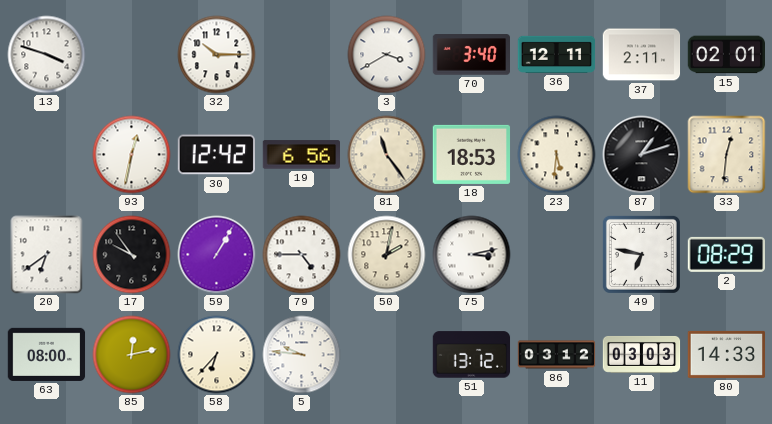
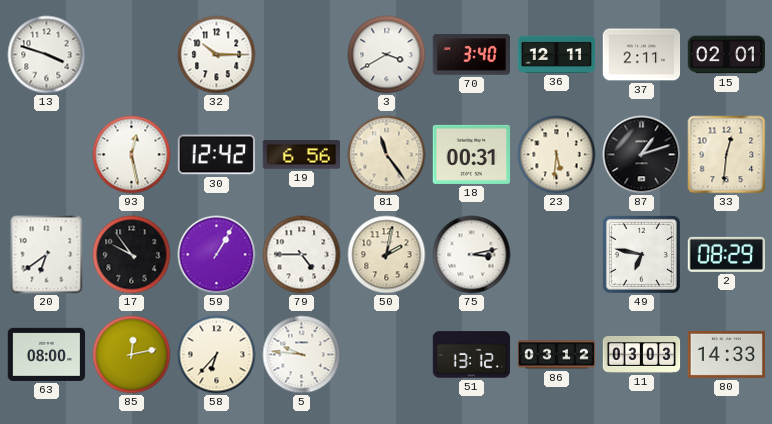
93: 12:32 -> 12:28 (132, 155)
18: 18:53 -> 00:31 (472, 154)
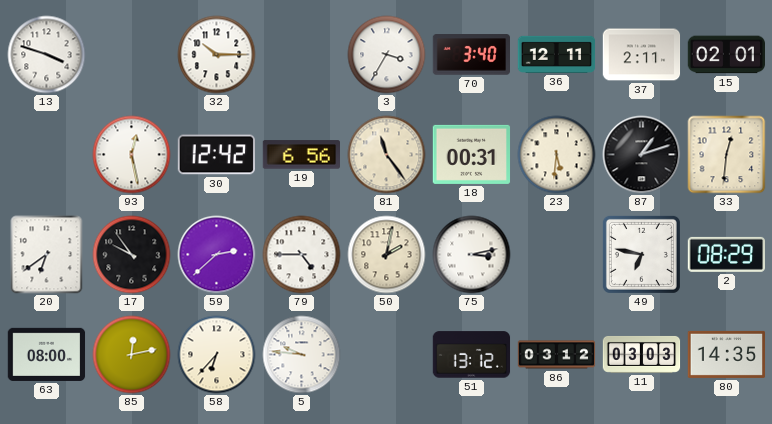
3: 3:40 -> 3:35 (387, 55)
59: 1:05 -> 2:38 (217, 255)
80: 14:33 -> 14:35 (727, 354)
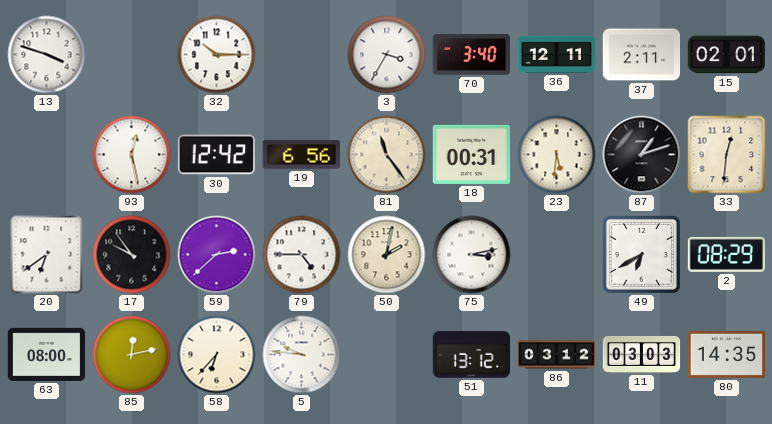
49: 6:47 -> 6:40 (641, 254)
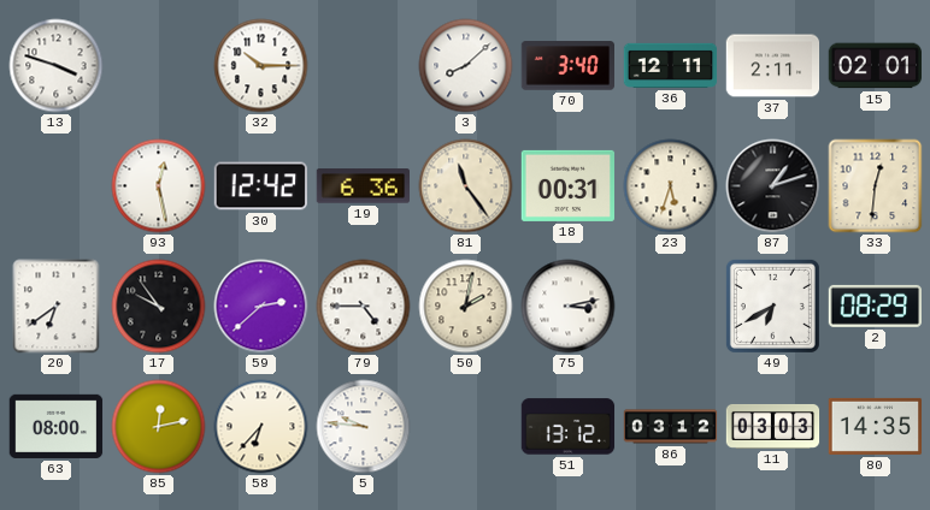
3: 3:35 -> 8:08 (466, 66)
19: 6:56 -> 6:36 (363, 186)
23: 5:31 -> 5:33 (671, 186)
